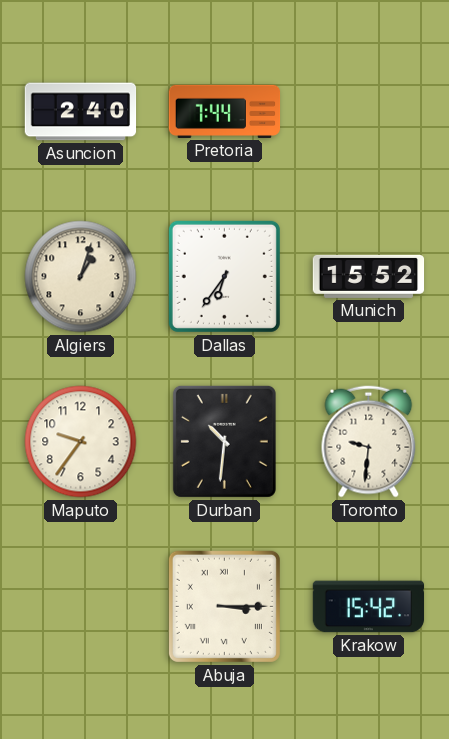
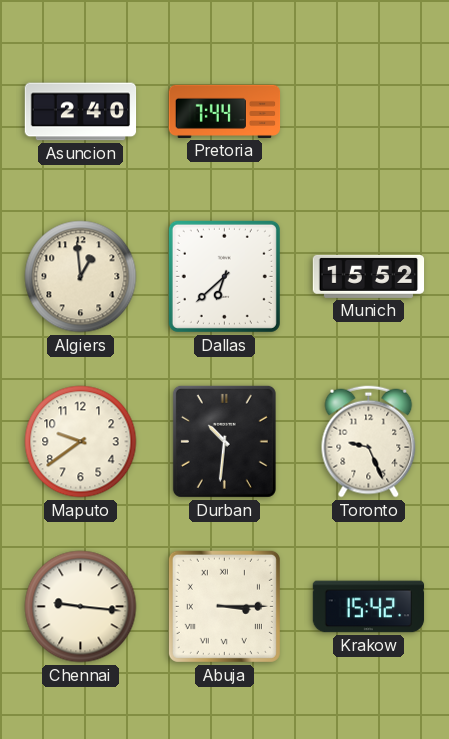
Algiers: 1:03 -> 12:59 (81, 277)
Dallas: 6:36 -> 6:38 (224, 276)
Maputo: 9:36 -> 9:39 (81, 442)
Toronto: 9:31 -> 9:26 (369, 442)
Chennai: none -> 9:16 (81, 607)
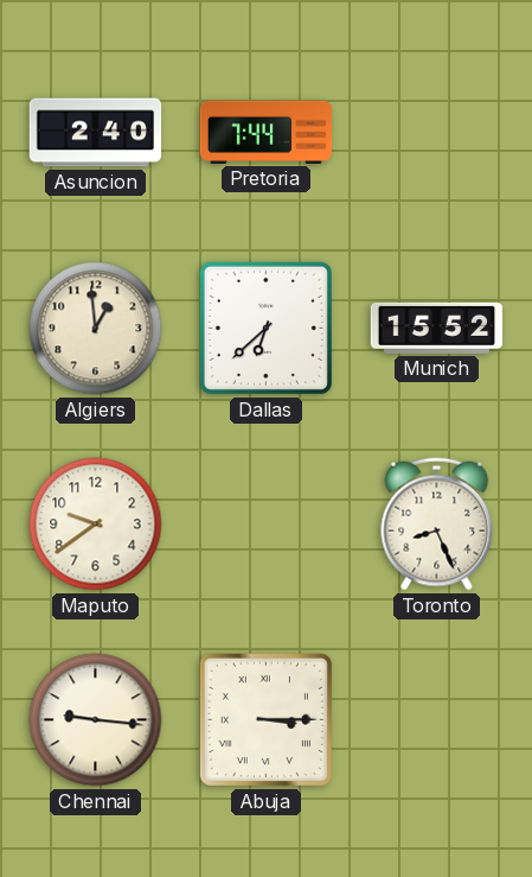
Durban: 10:31 -> none (224, 441)
Toronto: 9:26 -> 8:26 (437, 525)
Krakow: 15:42 -> none (369, 607)
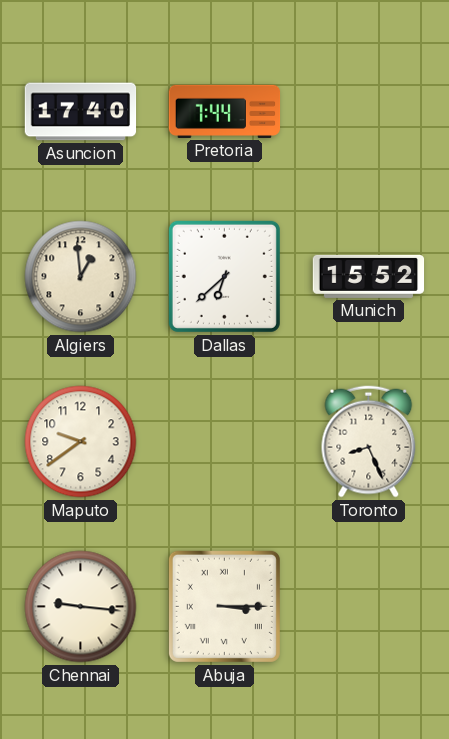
Asuncion: 2:40 -> 17:40 (81, 112)
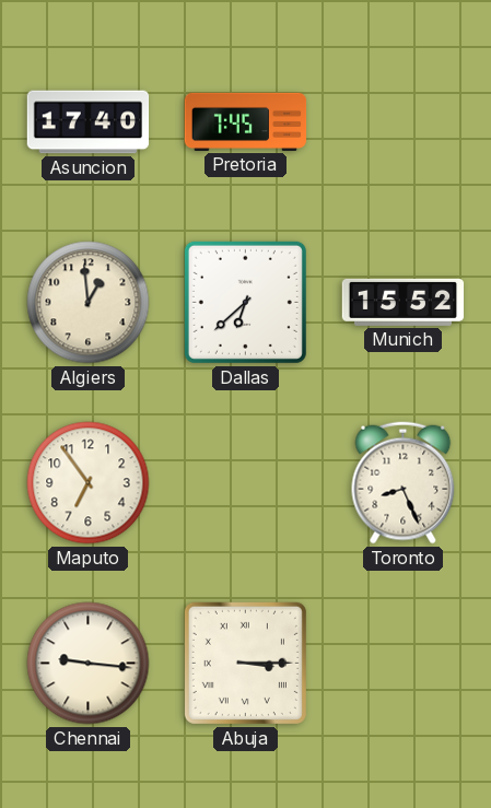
Pretoria: 7:44 -> 7:45 (246, 121)
Maputo: 9:39 -> 6:54 (89, 483)
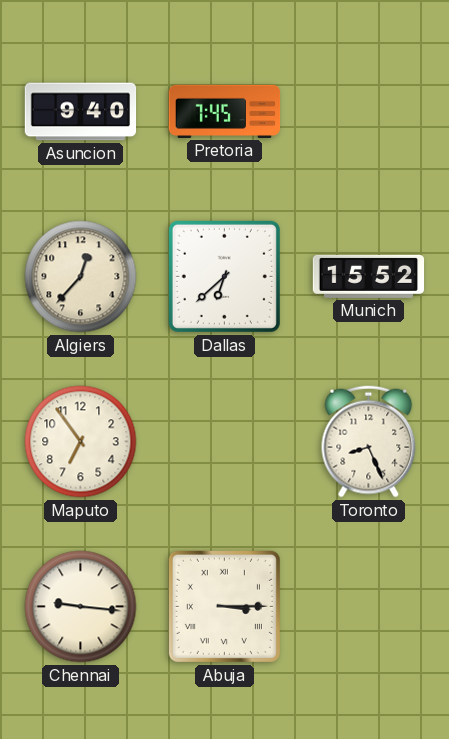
Asuncion: 17:40 -> 9:40 (81, 112)
Algiers: 12:59 -> 12:37 (81, 277)
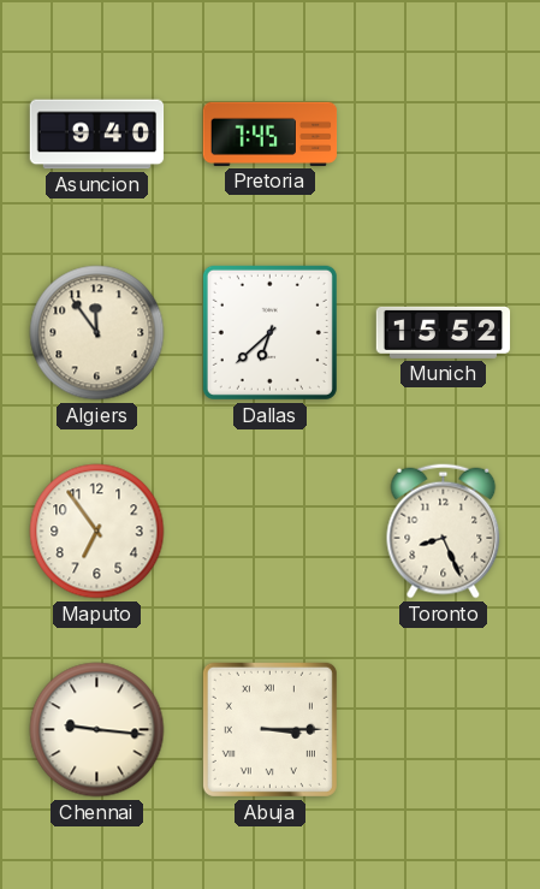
Algiers: 12:37 -> 11:54 (97, 333)
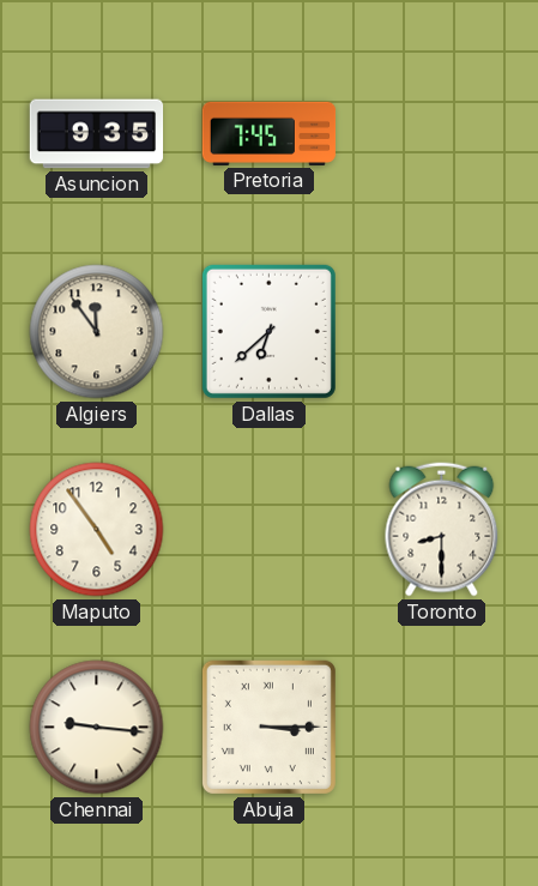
Asuncion: 9:40 -> 9:35 (97, 134)
Munich: 15:52 -> none (444, 332)
Maputo: 6:54 -> 4:54 (97, 530)
Toronto: 8:26 -> 8:30 (442, 530)
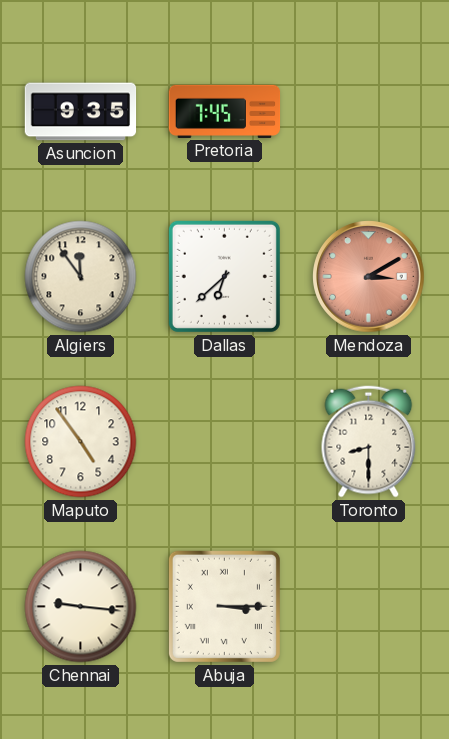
Mendoza: none -> 3:10 (369, 277)
